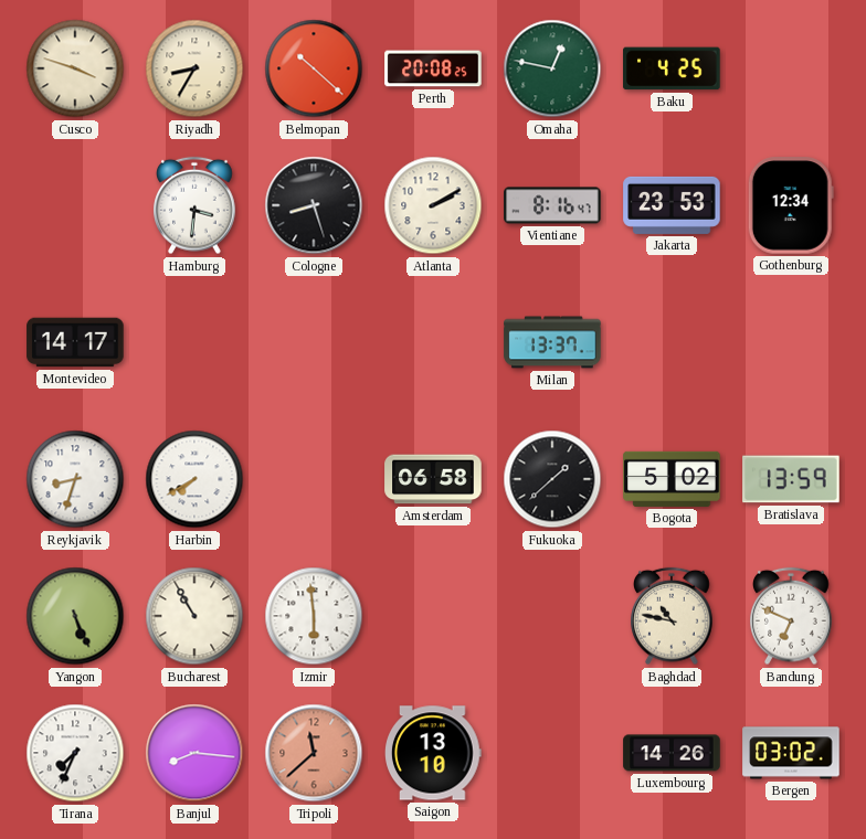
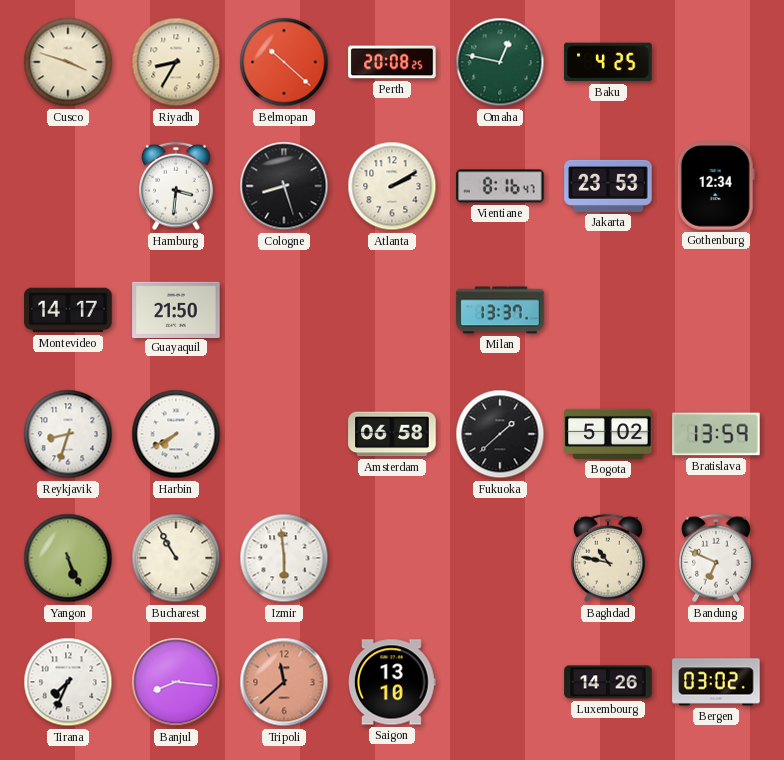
Guayaquil: none -> 21:50 (176, 309)
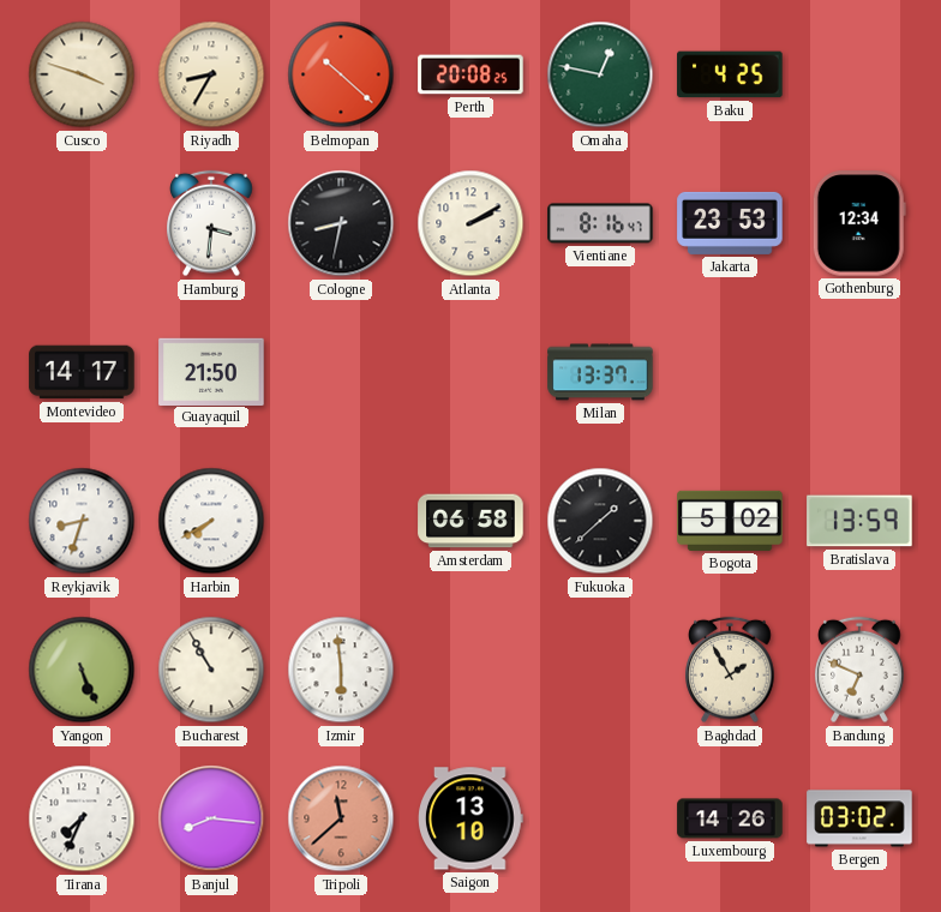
Cologne: 8:27 -> 8:32 (341, 223)
Baghdad: 10:47 -> 1:55 (730, 670)
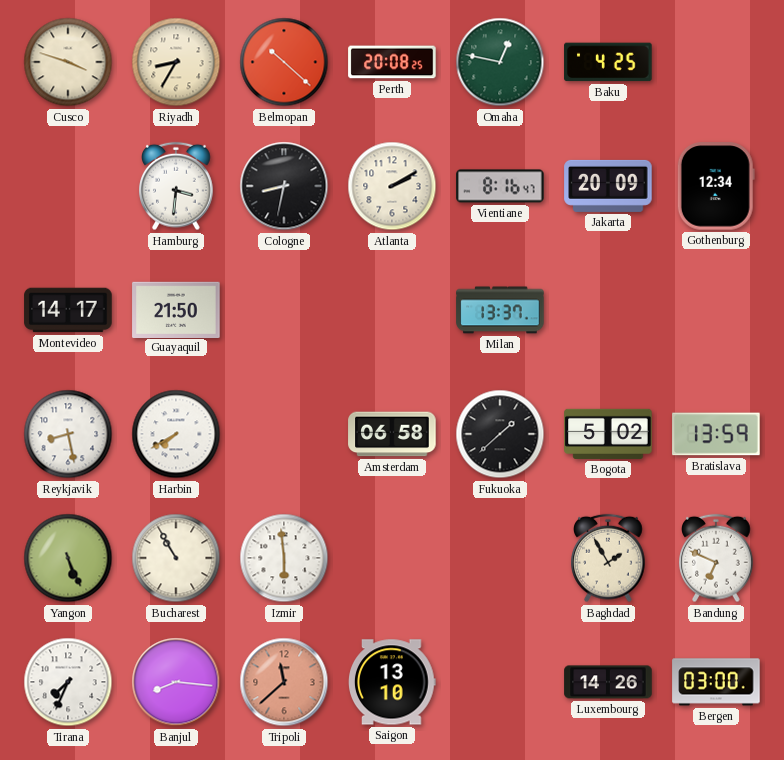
Jakarta: 23:53 -> 20:09 (608, 186)
Reykjavik: 8:33 -> 8:28 (68, 434)
Bergen: 03:02 -> 03:00 (716, 682)
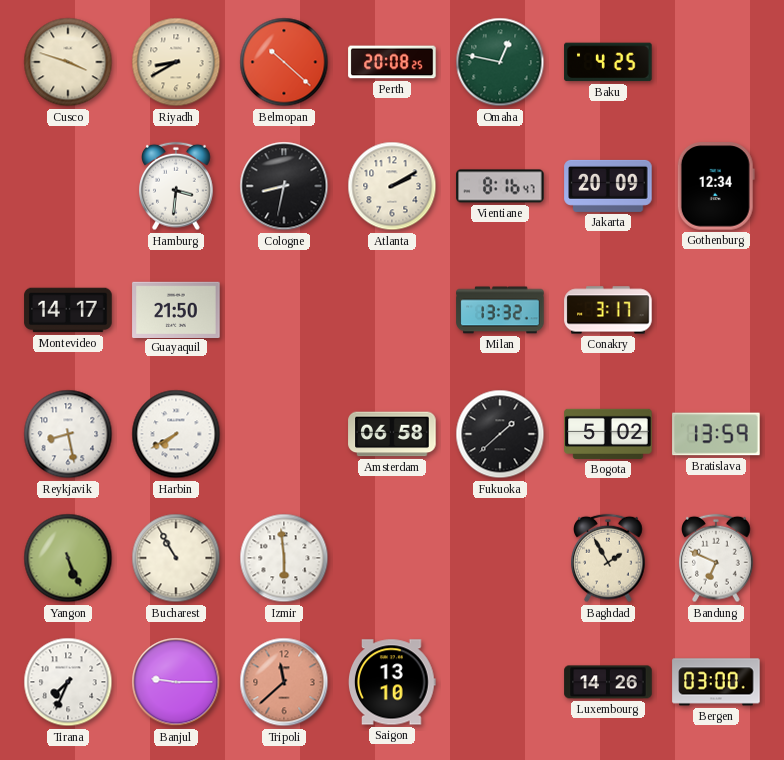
Riyadh: 8:35 -> 8:40 (176, 62)
Milan: 13:37 -> 13:32 (500, 310)
Conakry: none -> 3:17 (608, 310)
Banjul: 8:16 -> 9:15 (176, 682)
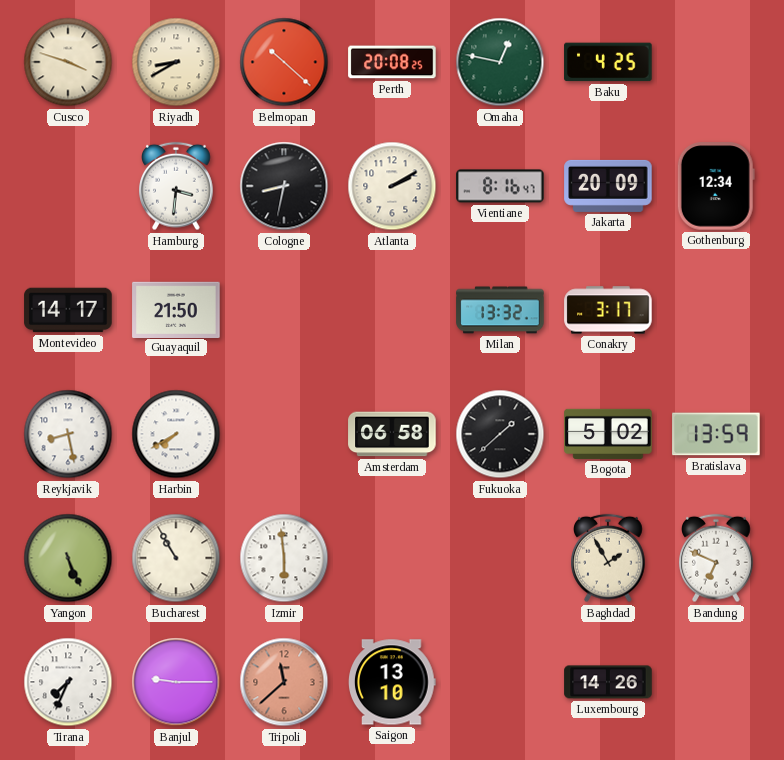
Bergen: 03:00 -> none (716, 682)
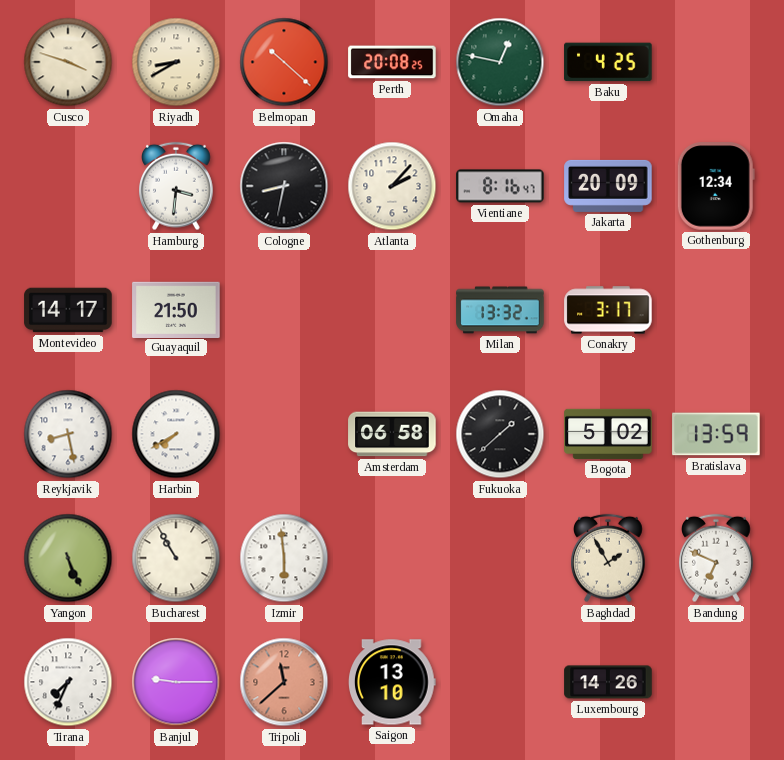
Atlanta: 2:10 -> 2:07 (392, 186)
